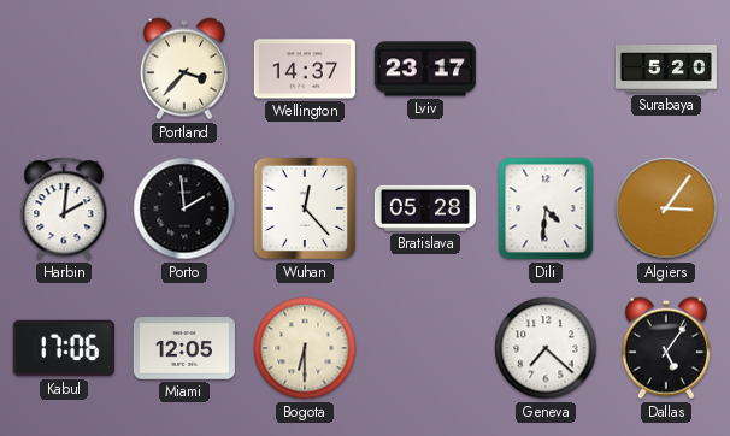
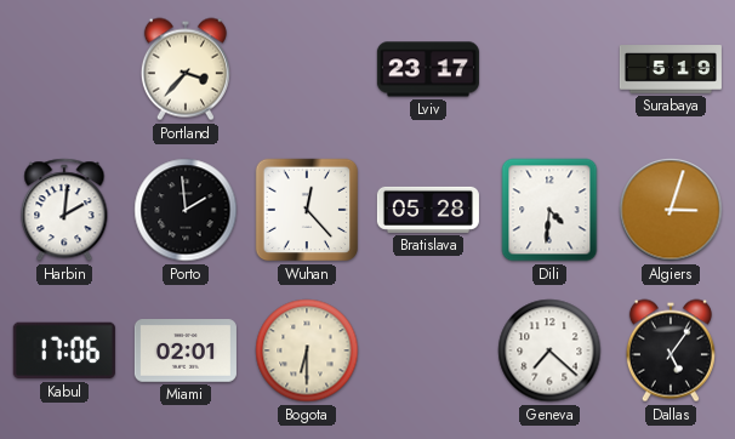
Wellington: 14:37 -> none (305, 69)
Surabaya: 5:20 -> 5:19 (671, 69)
Algiers: 3:06 -> 3:03 (671, 210)
Miami: 12:05 -> 02:01 (186, 350)
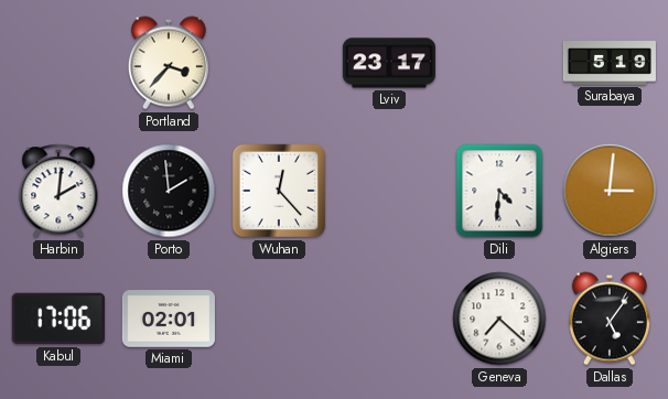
Bratislava: 05:28 -> none (428, 210)
Algiers: 3:03 -> 3:01 (610, 191)
Bogota: 6:30 -> none (307, 350)
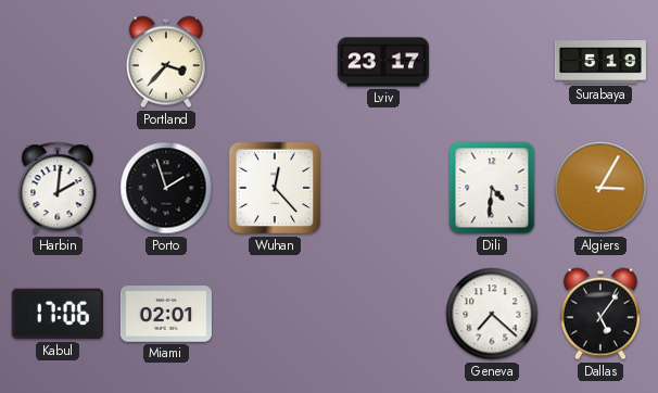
Porto: 1:59 -> 1:57 (166, 188)
Algiers: 3:01 -> 3:05 (600, 188)
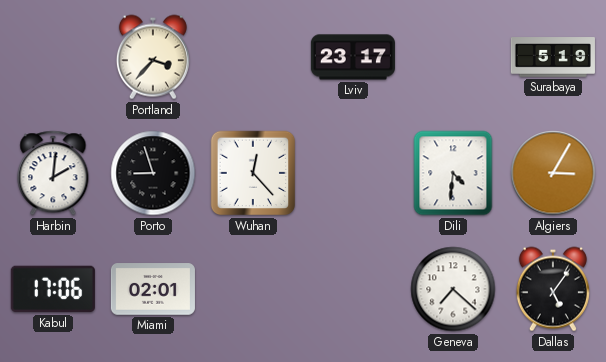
Porto: 1:57 -> 8:57 (153, 173)
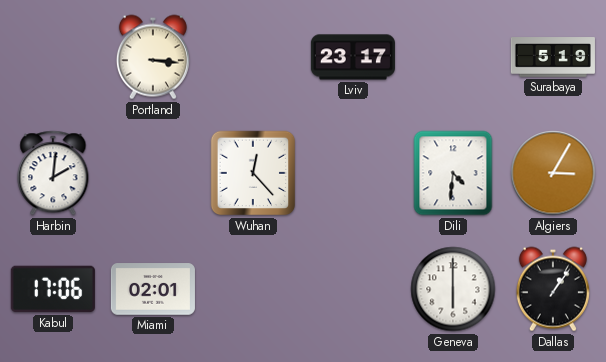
Portland: 3:37 -> 3:16 (153, 57)
Porto: 8:57 -> none (153, 173)
Geneva: 7:22 -> 6:00 (453, 289)
Dallas: 5:06 -> 1:06 (553, 289)
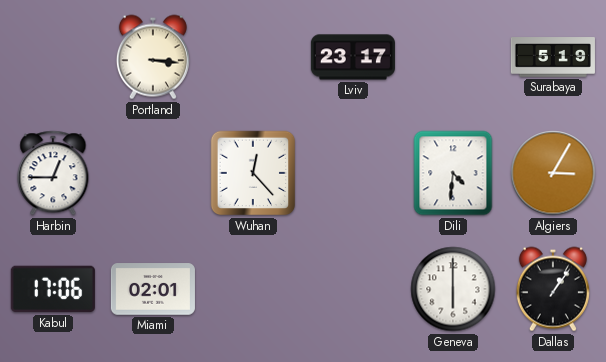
Harbin: 2:01 -> 12:45 (53, 173)
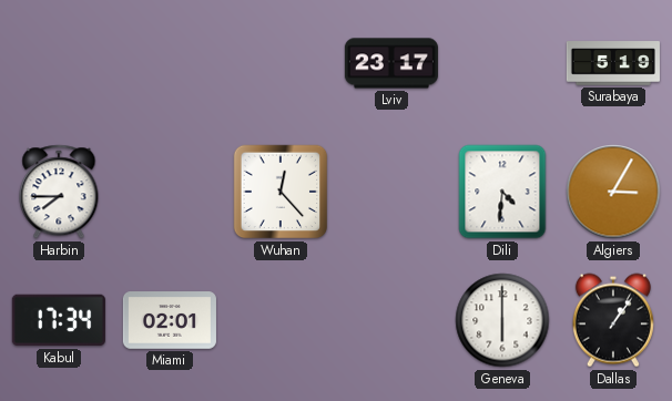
Portland: 3:16 -> none (153, 57)
Harbin: 12:45 -> 7:45 (59, 192)
Kabul: 17:06 -> 17:34 (59, 320)
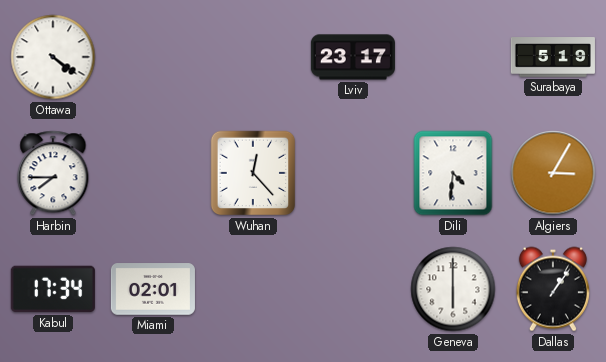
Ottawa: none -> 4:21 (53, 57)
